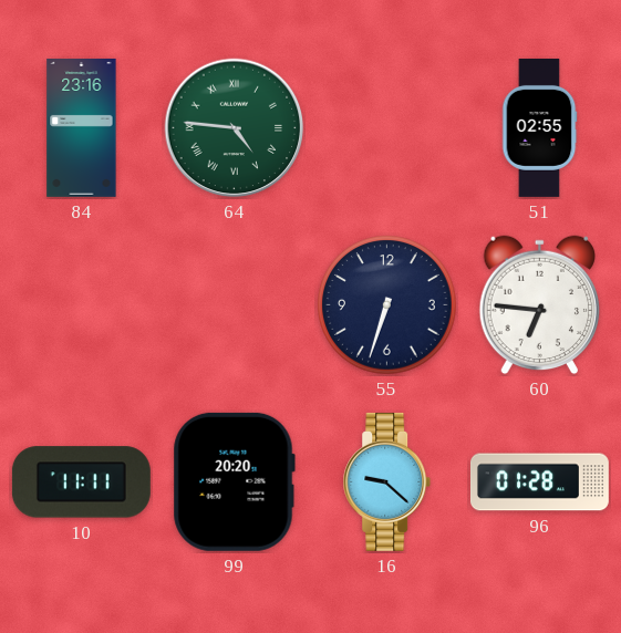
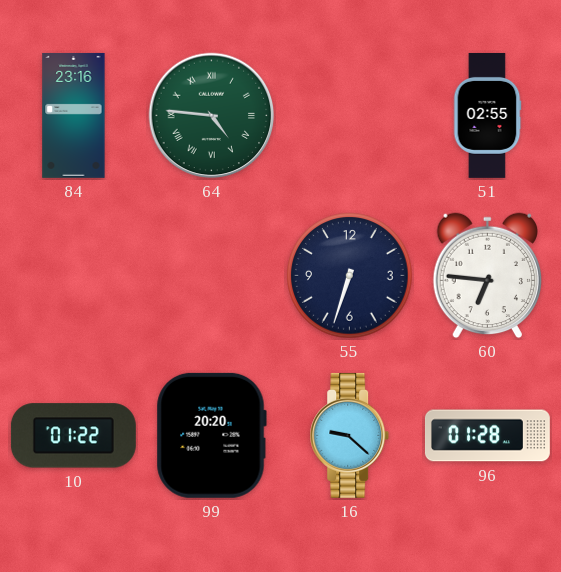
10: 11:11 -> 01:22 (73, 436)
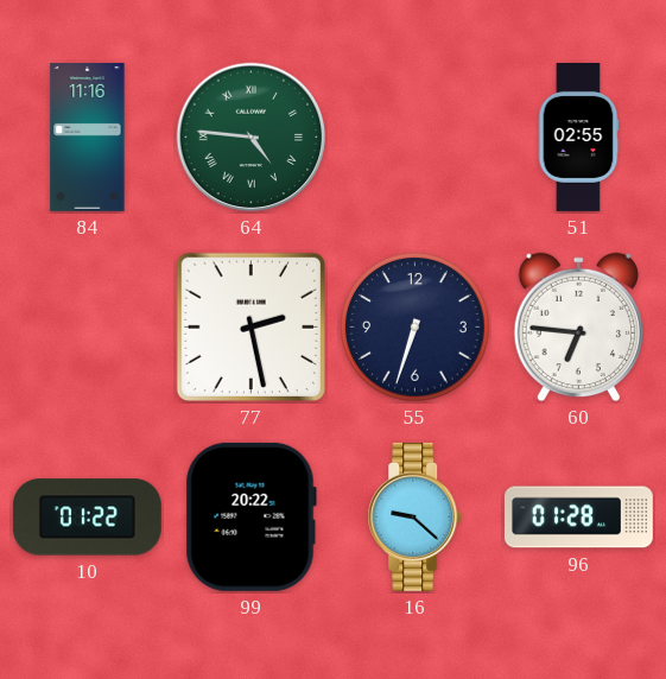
84: 23:16 -> 11:16 (88, 137)
77: none -> 2:28 (250, 326)
99: 20:20 -> 20:22 (250, 516)
